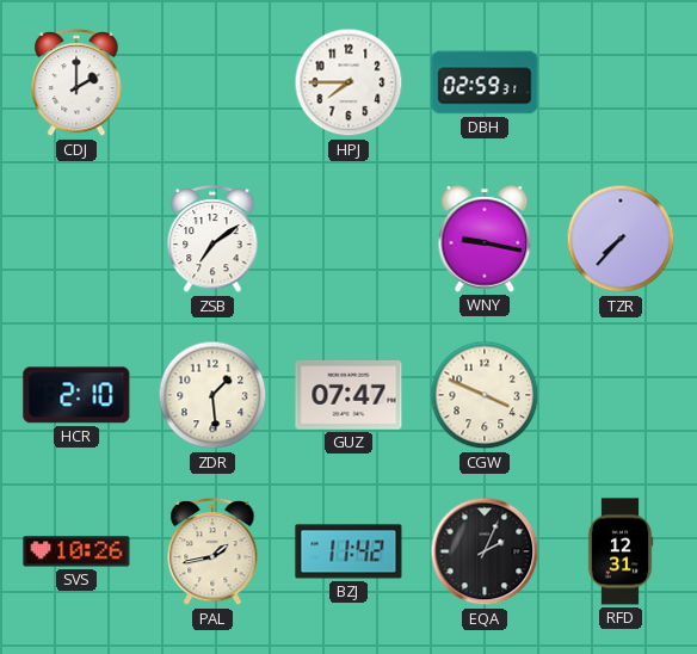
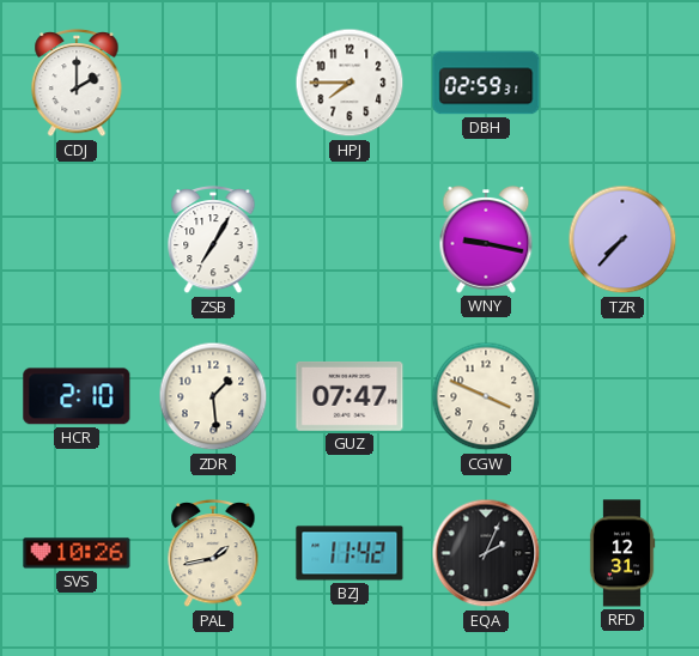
ZSB: 7:09 -> 7:05 (213, 241)
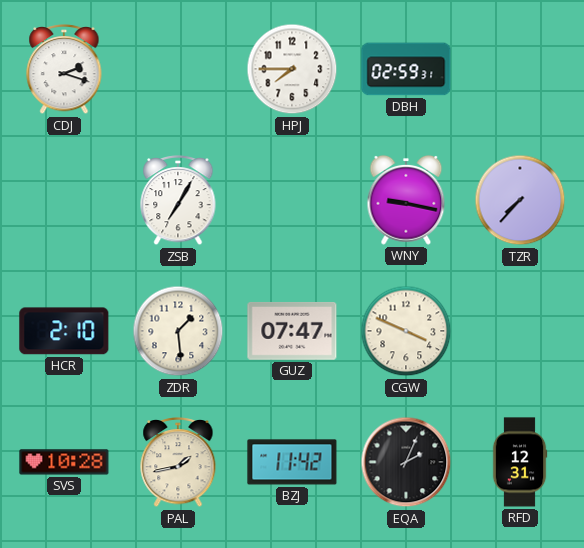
CDJ: 2:00 -> 2:18 (64, 70)
SVS: 10:26 -> 10:28 (64, 462)
